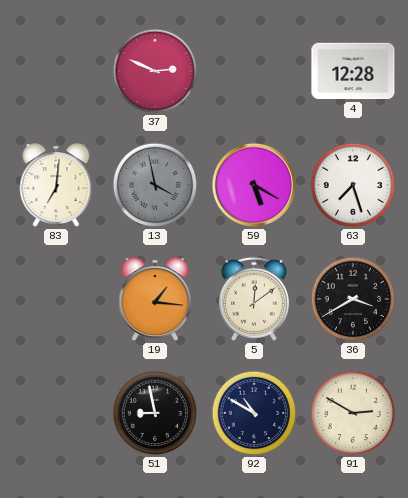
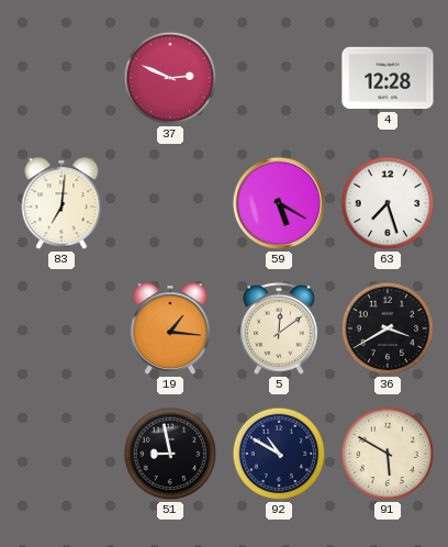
13: 3:58 -> none (155, 185)
91: 2:50 -> 5:50 (388, 454)
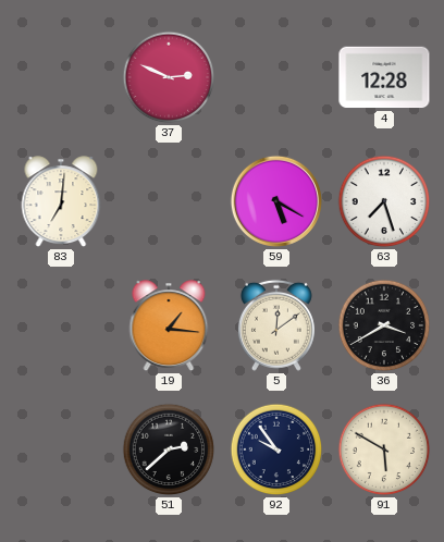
51: 8:58 -> 2:38 (169, 449)
92: 10:50 -> 9:54 (276, 449)
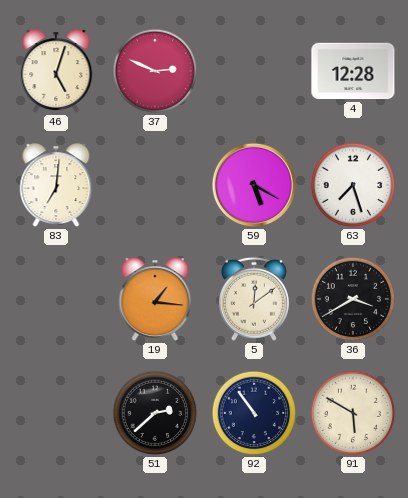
46: none -> 5:03 (56, 72)
92: 9:54 -> 10:54 (254, 413)
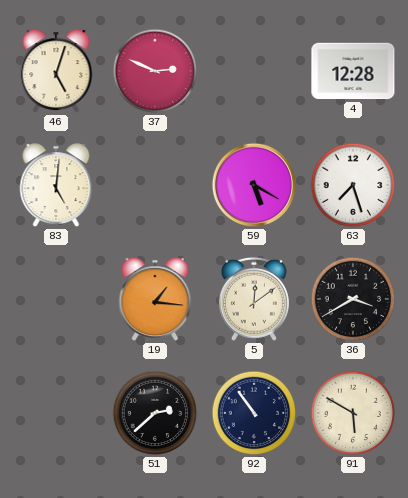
83: 7:01 -> 5:01 (56, 186)
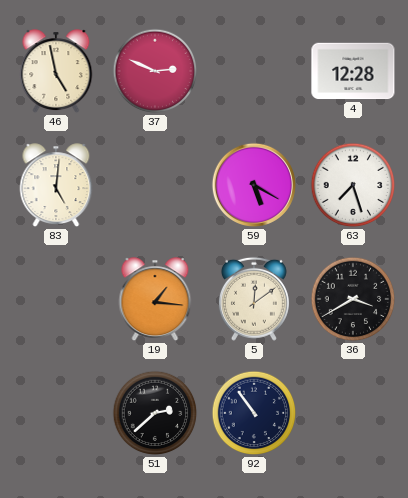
46: 5:03 -> 4:58 (56, 72)
91: 5:50 -> none (353, 413)
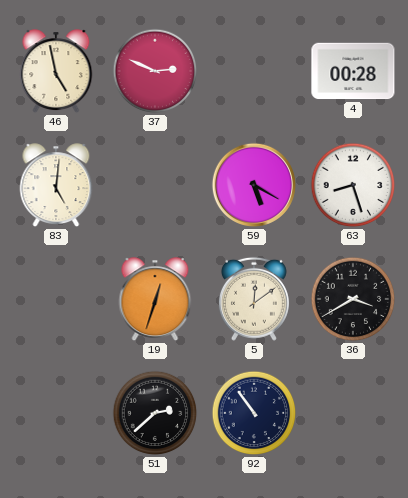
4: 12:28 -> 00:28 (353, 71)
63: 7:27 -> 8:27 (353, 185)
19: 1:16 -> 12:33 (155, 300)
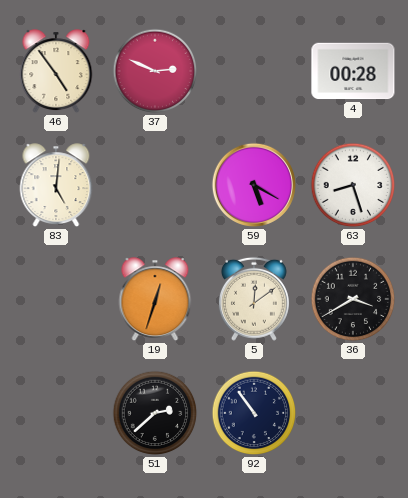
46: 4:58 -> 4:54 (56, 72)
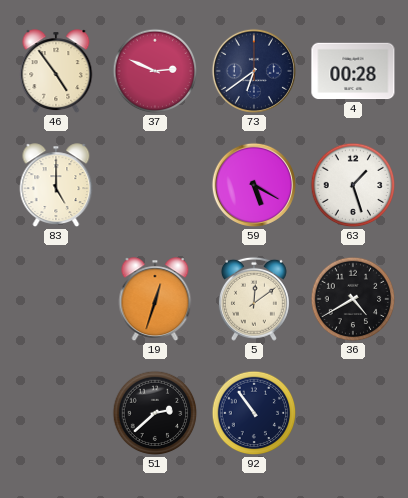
73: none -> 6:39 (254, 71)
83: 5:01 -> 5:00 (56, 186)
63: 8:27 -> 1:27 (353, 185)
36: 3:40 -> 4:40 (353, 299)
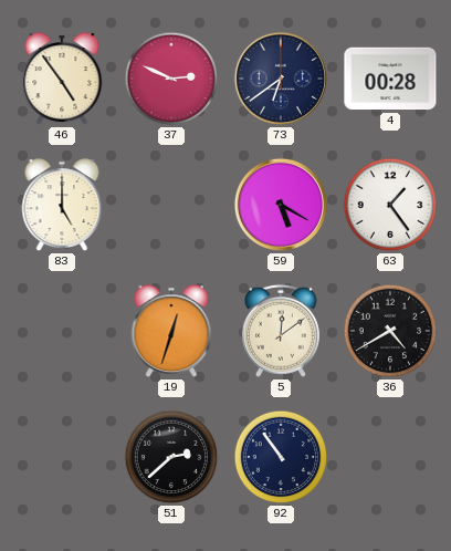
63: 1:27 -> 1:24 (390, 205)
